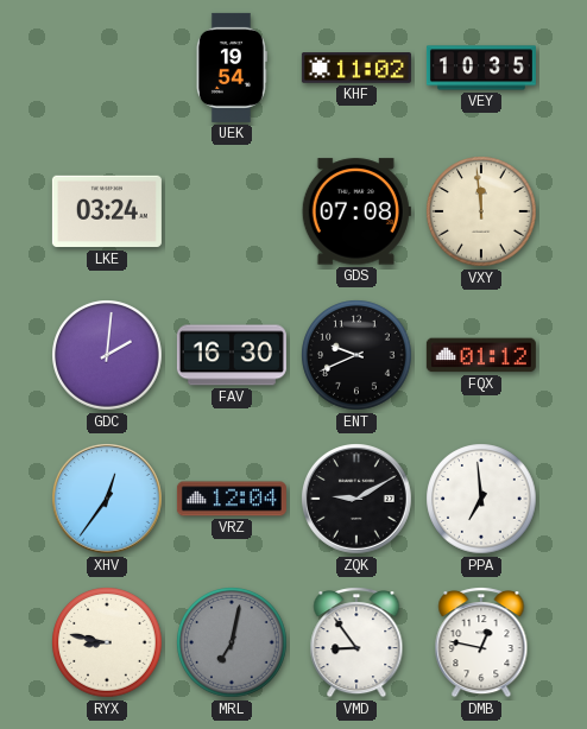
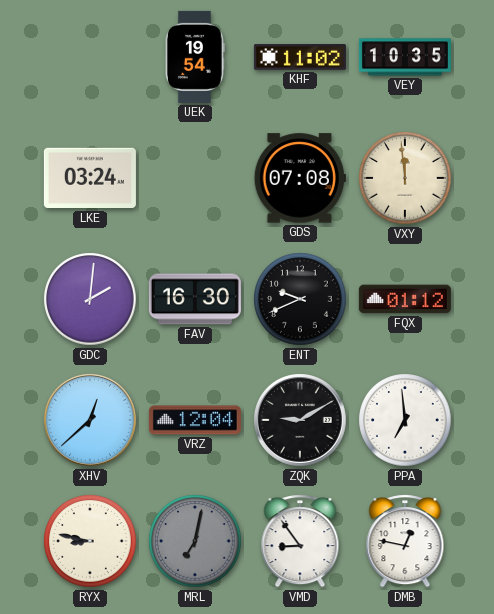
XHV: 12:36 -> 12:38 (91, 421)
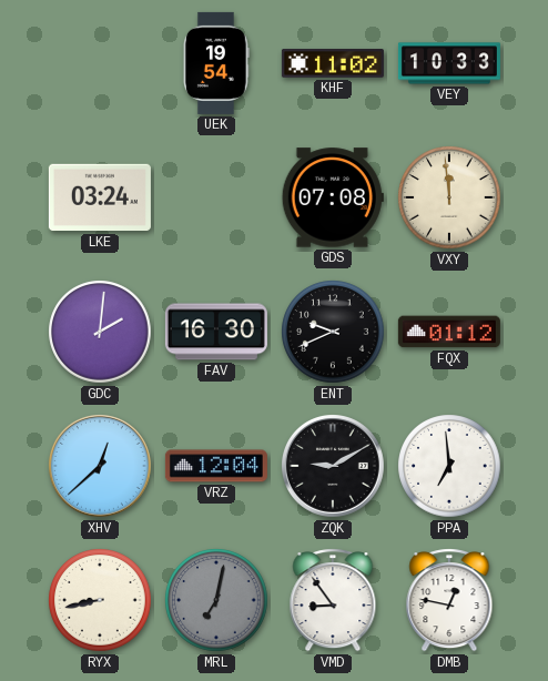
VEY: 10:35 -> 10:33 (449, 63)
RYX: 8:47 -> 8:43 (100, 600)
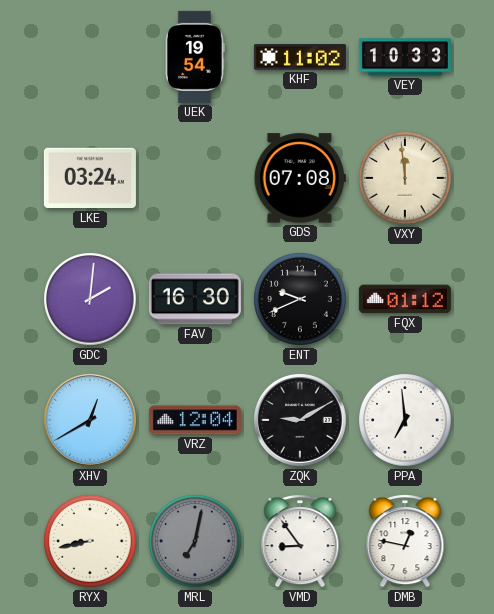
XHV: 12:38 -> 12:40 (91, 421)
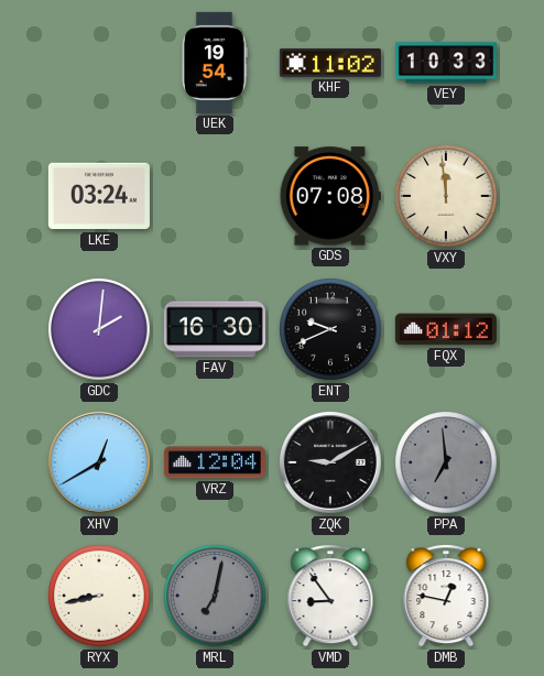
PPA dial: white -> grey (446, 462)
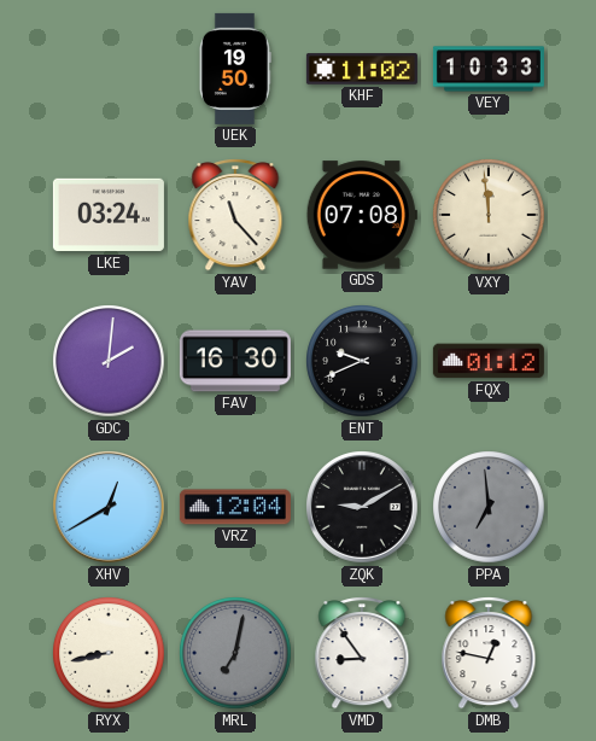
UEK: 19:54 -> 19:50 (235, 69)
YAV: none -> 11:23 (235, 215)
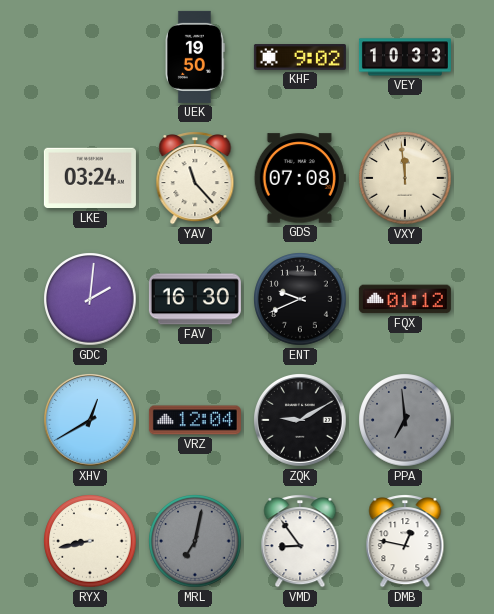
KHF: 11:02 -> 9:02 (300, 57)
